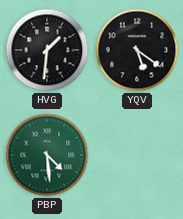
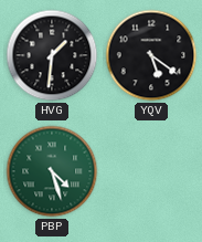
PBP: 4:29 -> 4:27 (52, 171)
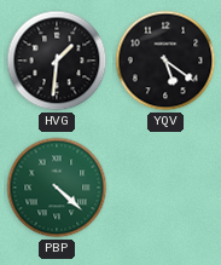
PBP: 4:27 -> 4:22 (57, 188)
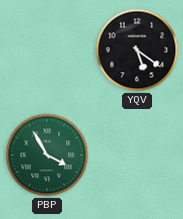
HVG: 1:31 -> none (57, 61)
PBP: 4:22 -> 3:55 (47, 155)
